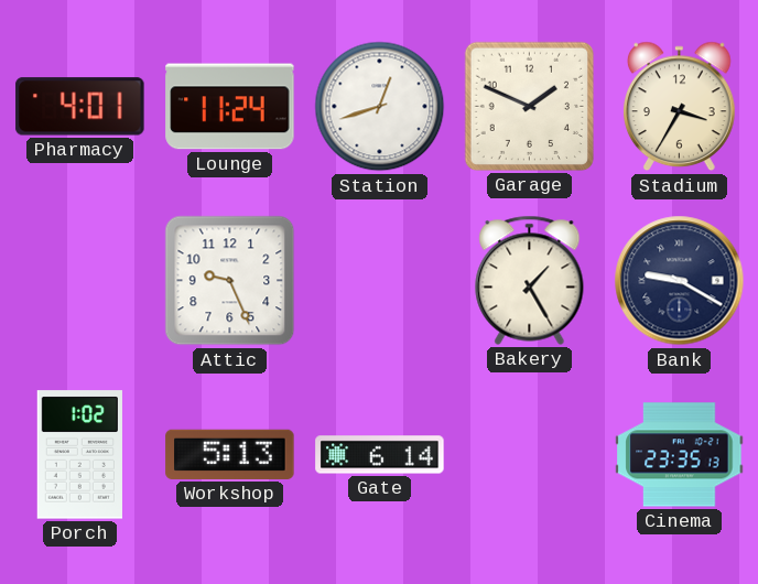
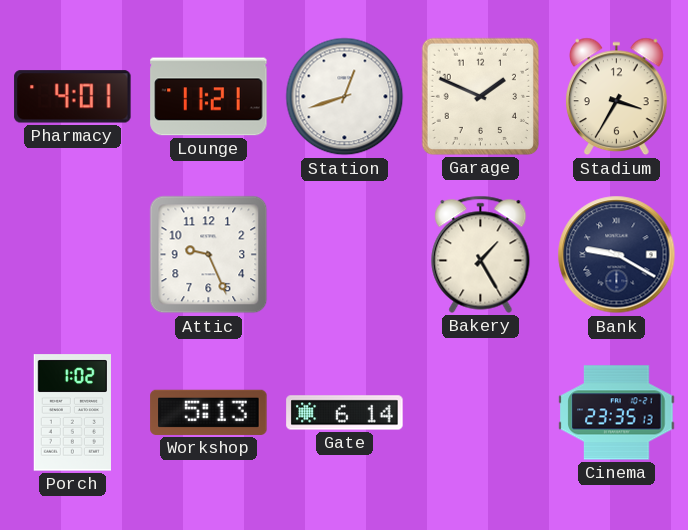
Lounge: 11:24 -> 11:21 (209, 97)
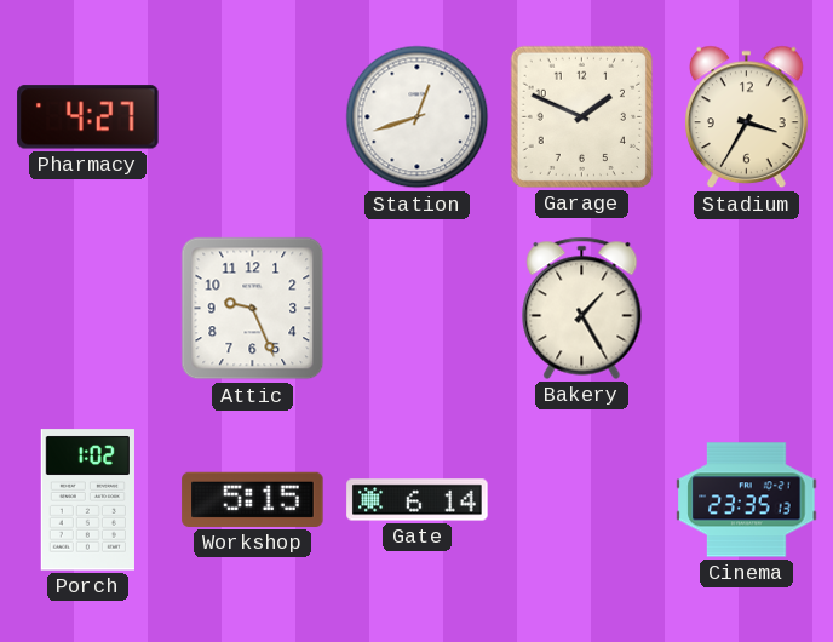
Pharmacy: 4:01 -> 4:27 (88, 117)
Lounge: 11:21 -> none (209, 97)
Bank: 9:20 -> none (617, 255)
Workshop: 5:13 -> 5:15 (253, 499)
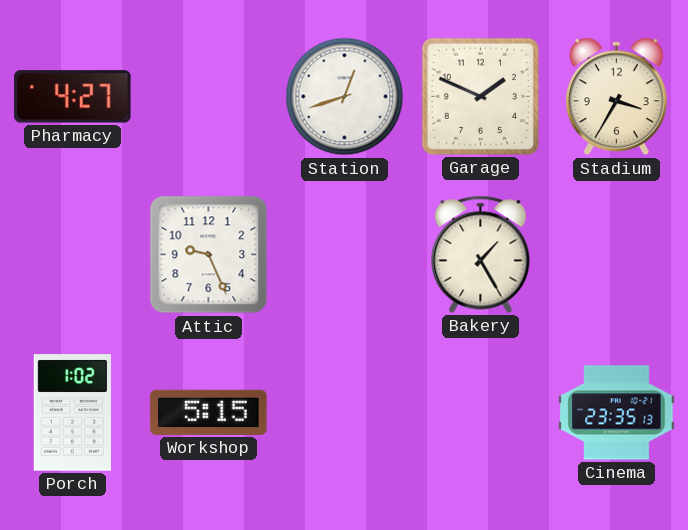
Gate: 6:14 -> none (418, 500)
